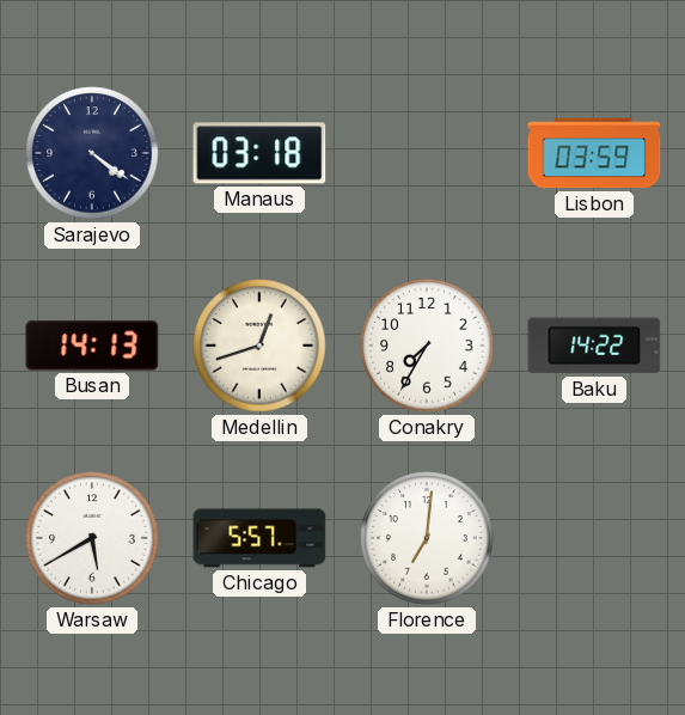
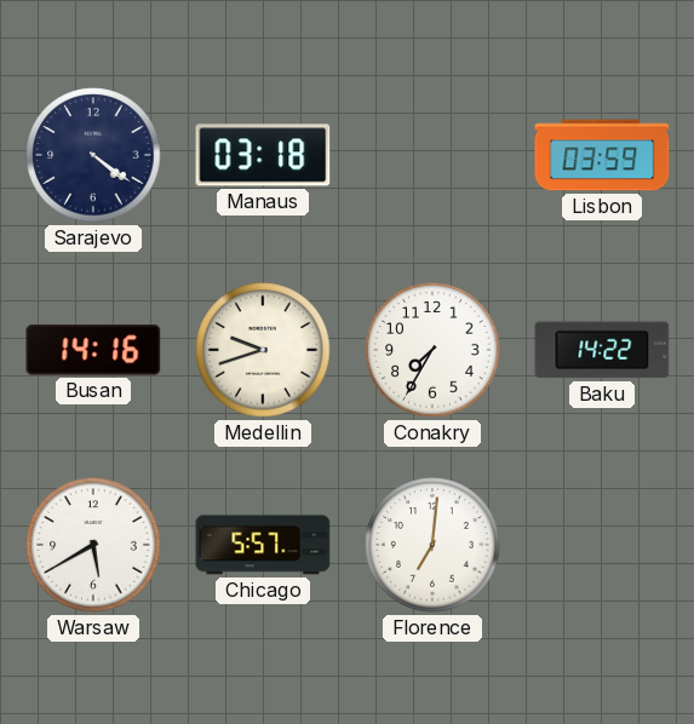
Busan: 14:13 -> 14:16 (93, 350)
Medellin: 12:42 -> 9:42 (263, 350)
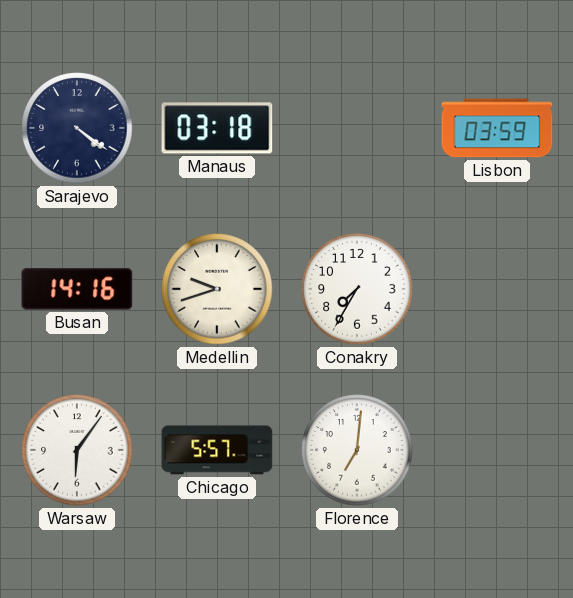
Baku: 14:22 -> none (602, 350)
Warsaw: 5:40 -> 6:06 (77, 450)
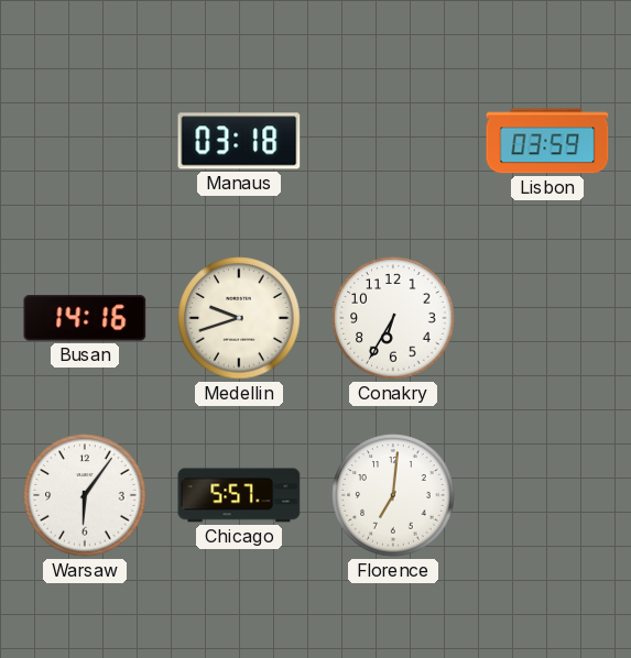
Sarajevo: 4:21 -> none (77, 128)
Conakry: 7:35 -> 6:35 (393, 318)
